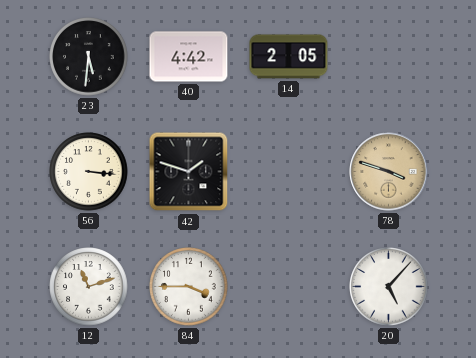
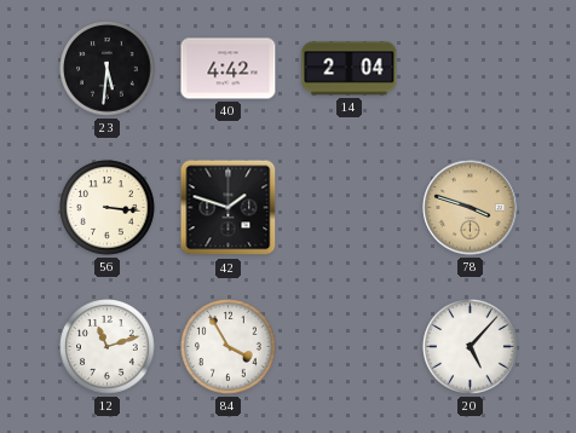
14: 2:05 -> 2:04 (350, 69)
84: 3:45 -> 3:55 (229, 347)
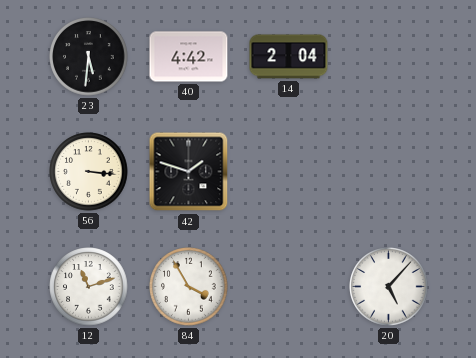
78: 3:48 -> none (471, 208)
